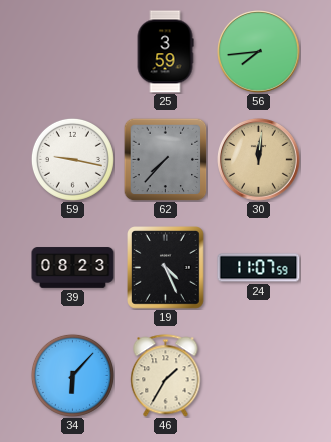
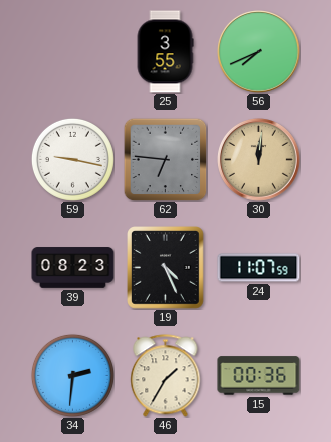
25: 3:59 -> 3:55 (165, 52)
56: 7:44 -> 7:41 (259, 52)
62: 7:37 -> 6:46 (165, 159)
34: 6:07 -> 2:31 (72, 375)
15: none -> 00:36 (259, 376)
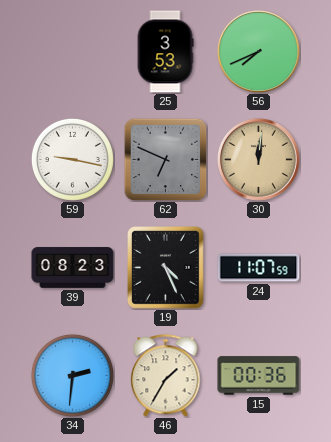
25: 3:55 -> 3:53 (165, 52)
62: 6:46 -> 6:49 (165, 159)
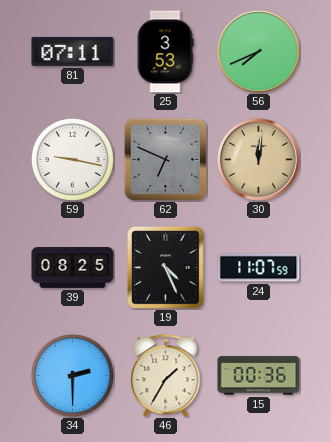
81: none -> 07:11 (73, 51)
39: 08:23 -> 08:25 (73, 268)
34: 2:31 -> 2:30 (72, 375)
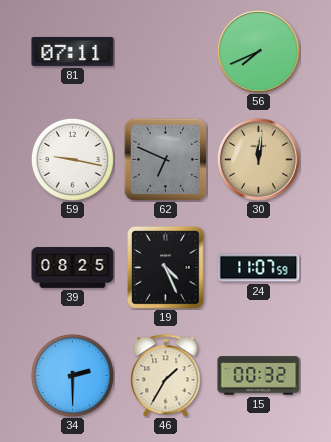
25: 3:53 -> none (165, 52)
15: 00:36 -> 00:32 (259, 376)
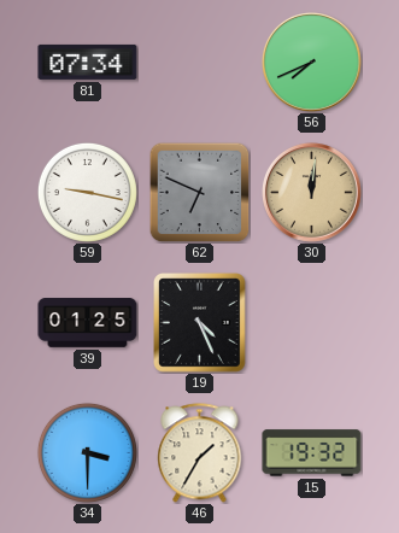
81: 07:11 -> 07:34 (88, 61)
39: 08:25 -> 01:25 (88, 323)
24: 11:07 -> none (259, 268)
34: 2:30 -> 3:30 (87, 452)
15: 00:32 -> 19:32 (312, 453)
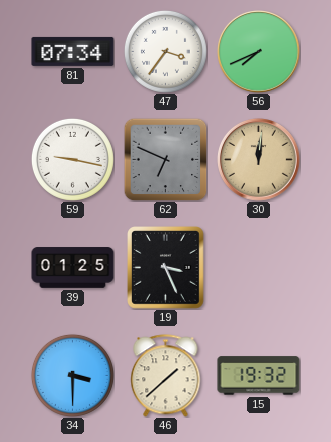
47: none -> 3:36 (165, 51)
19: 4:26 -> 3:26 (166, 268)
46: 1:35 -> 1:38 (166, 376)
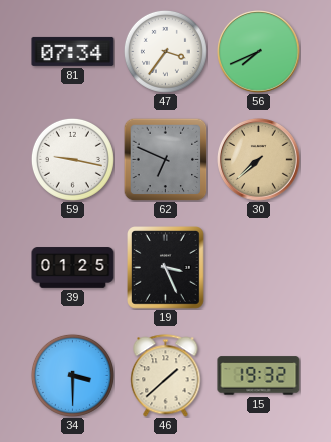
30: 12:01 -> 7:38 (259, 160)
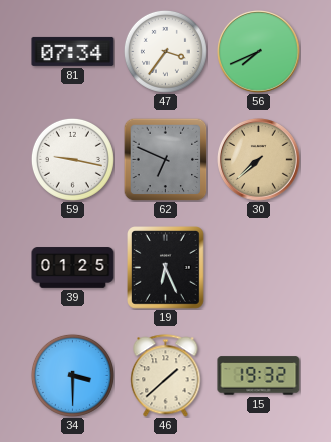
19: 3:26 -> 6:26 (166, 268)
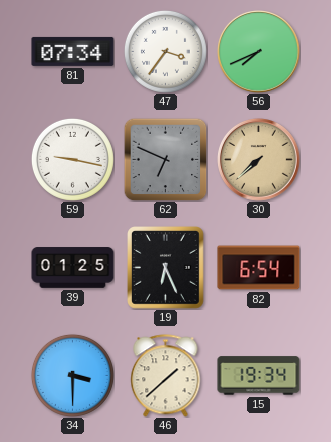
82: none -> 6:54 (259, 268)
15: 19:32 -> 19:34 (259, 376)
